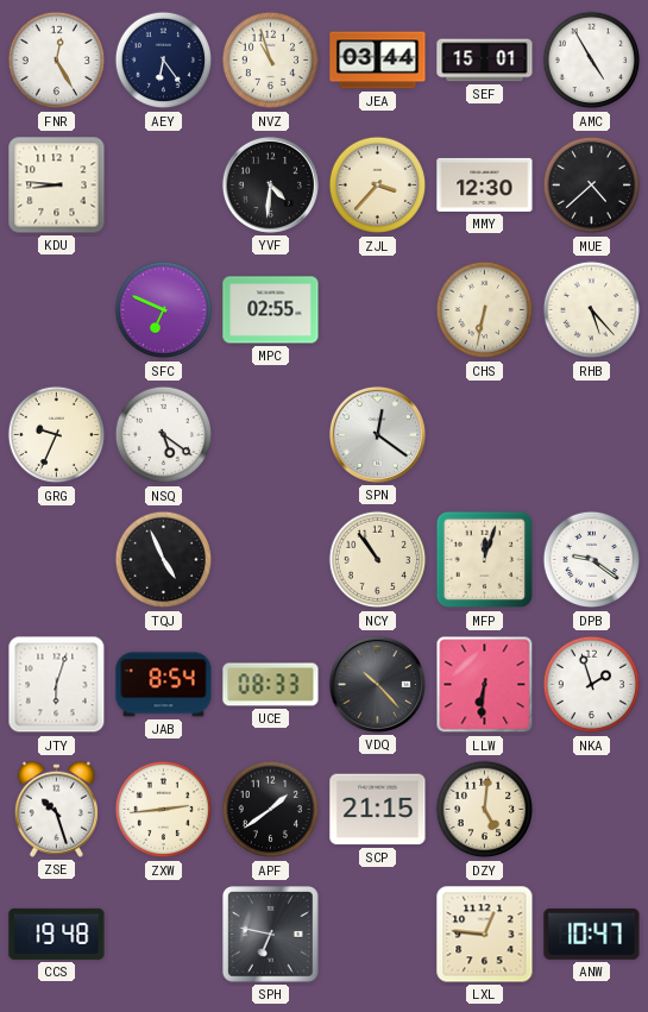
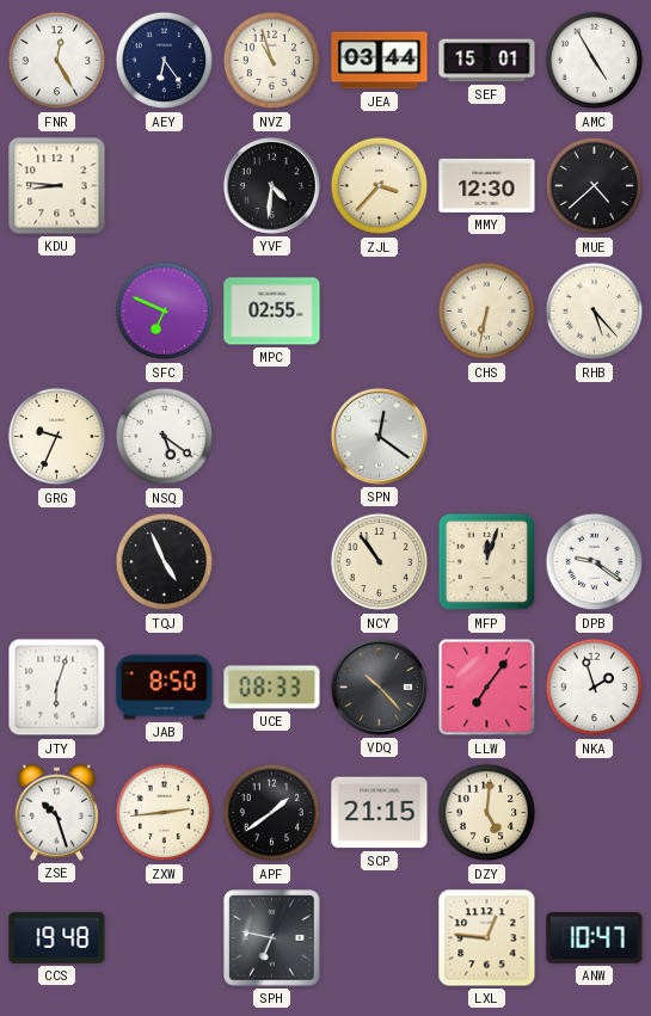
JAB: 8:54 -> 8:50 (165, 688)
LLW: 6:31 -> 7:06 (487, 688)
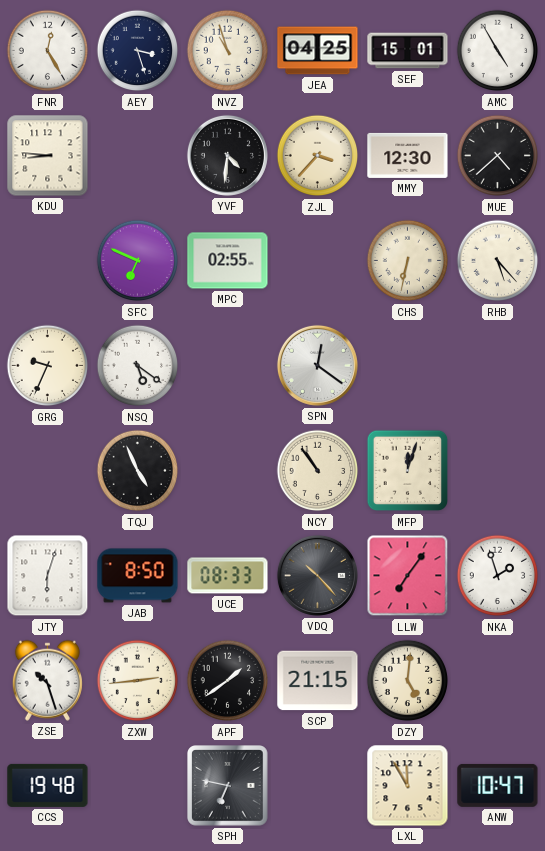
AEY: 6:24 -> 3:27 (138, 51)
JEA: 03:44 -> 04:25 (318, 51)
DPB: 9:21 -> none (595, 562)
LXL: 12:46 -> 11:55 (408, 786)
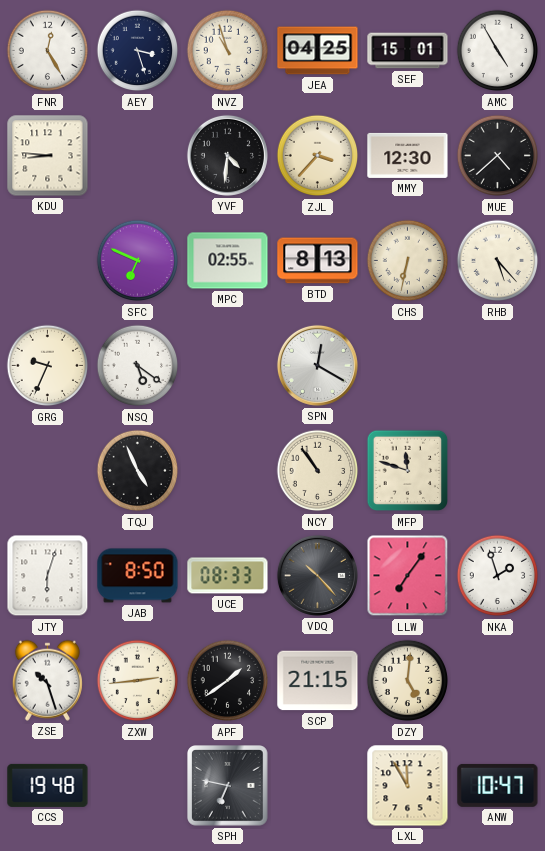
BTD: none -> 8:13 (318, 261)
SPN: 12:21 -> 12:20 (317, 365)
MFP: 12:03 -> 11:48 (408, 471)
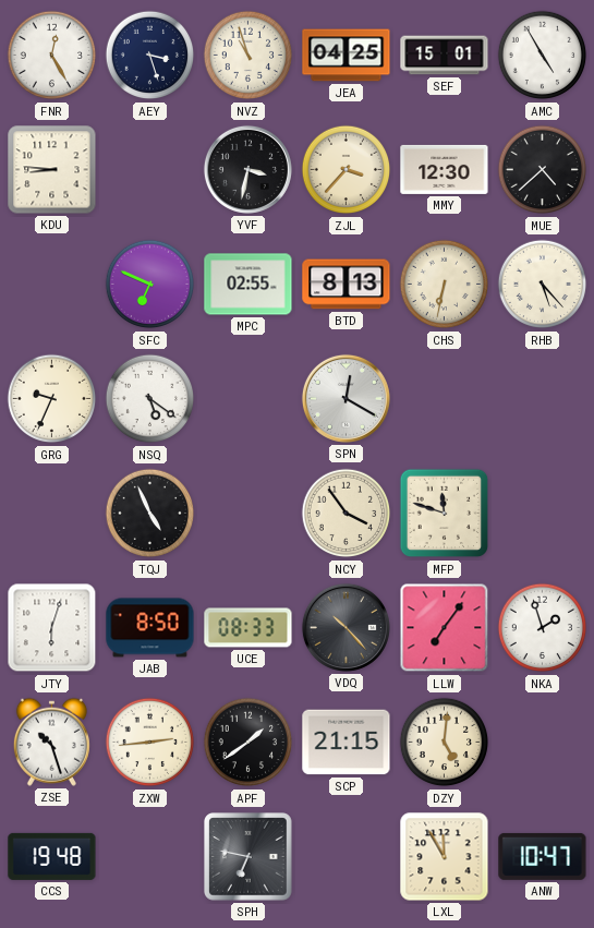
YVF: 4:31 -> 3:32 (247, 169)
NCY: 10:54 -> 3:54 (347, 514)
